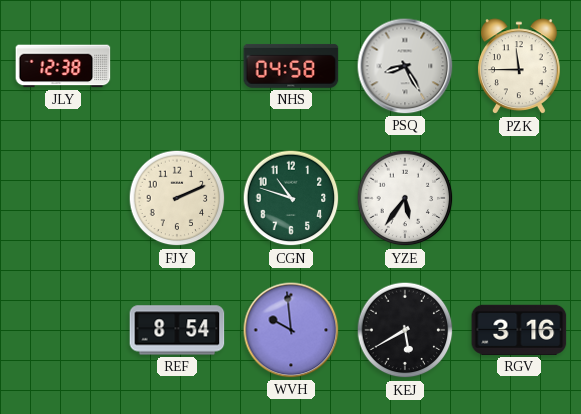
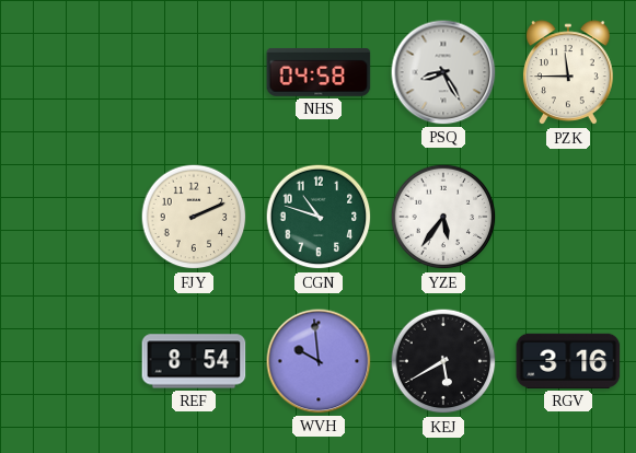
JLY: 12:38 -> none (63, 66)
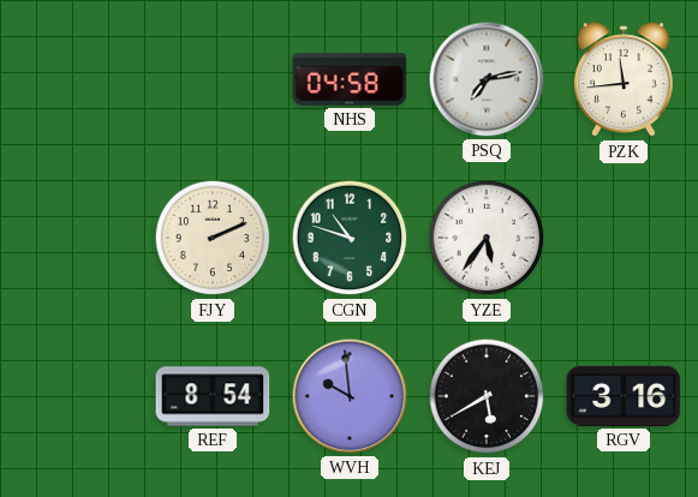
PSQ: 8:25 -> 7:13 (487, 79)
PZK: 11:45 -> 11:44 (624, 80)
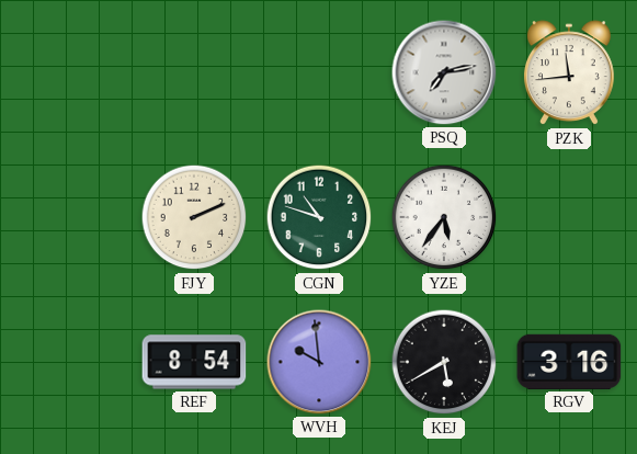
NHS: 04:58 -> none (350, 79)
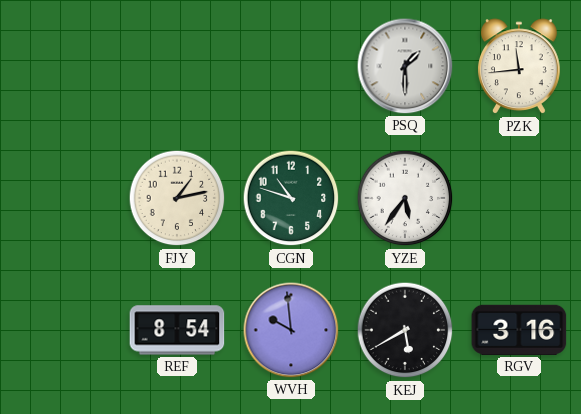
PSQ: 7:13 -> 1:30 (405, 66)
FJY: 2:11 -> 1:13 (177, 198)
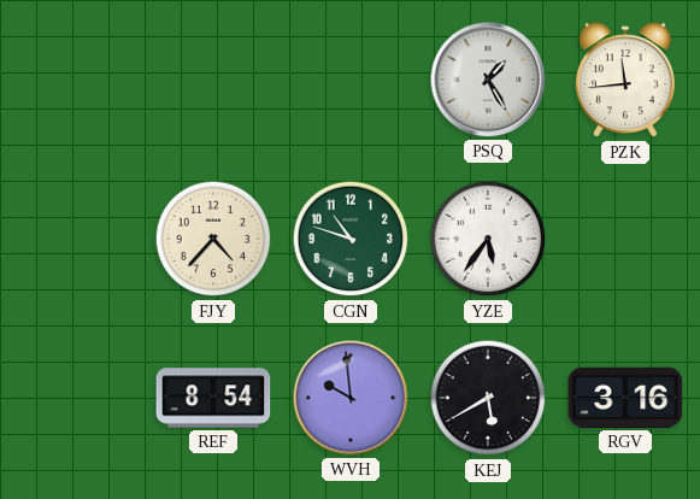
PSQ: 1:30 -> 1:25 (488, 80)
FJY: 1:13 -> 4:37 (213, 239)
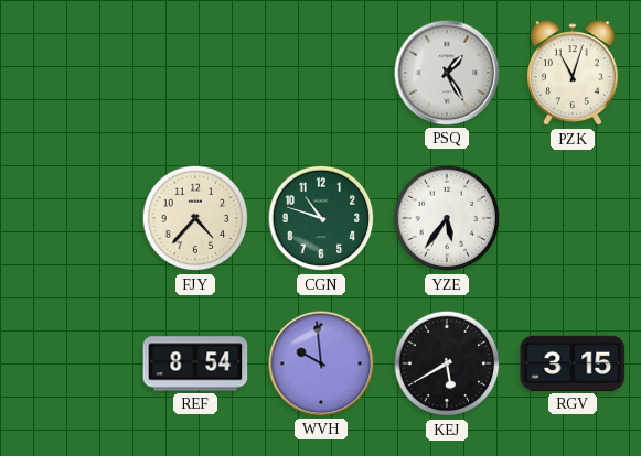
PZK: 11:44 -> 11:03 (573, 74)
RGV: 3:16 -> 3:15 (573, 363)
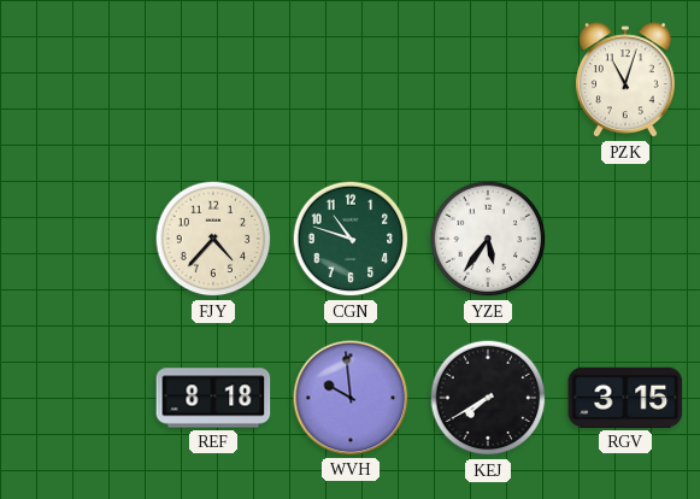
PSQ: 1:25 -> none (447, 73)
REF: 8:54 -> 8:18 (213, 398)
KEJ: 5:40 -> 7:40 (488, 398)
